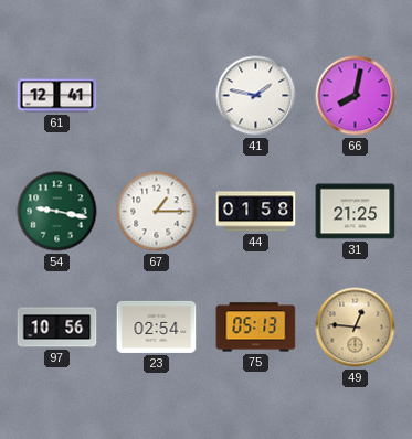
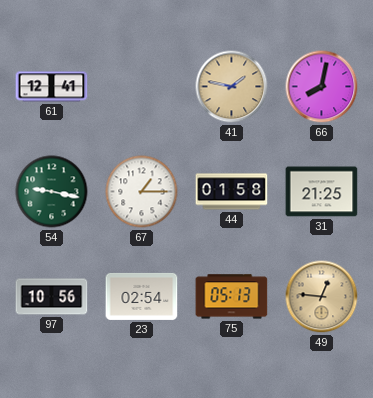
41 dial: white -> champagne (232, 87)
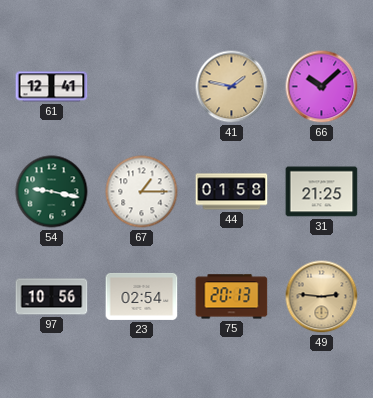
66: 8:02 -> 10:08 (322, 87)
75: 05:13 -> 20:13 (232, 297)
49: 12:46 -> 2:46 (322, 297)
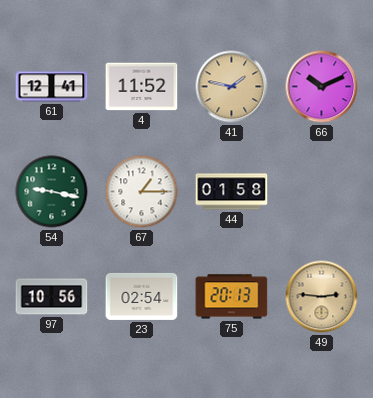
4: none -> 11:52 (142, 87)
66: 10:08 -> 10:11 (322, 87)
31: 21:25 -> none (322, 192)
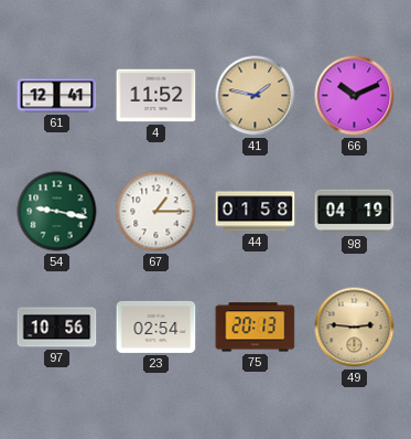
98: none -> 04:19 (355, 212)
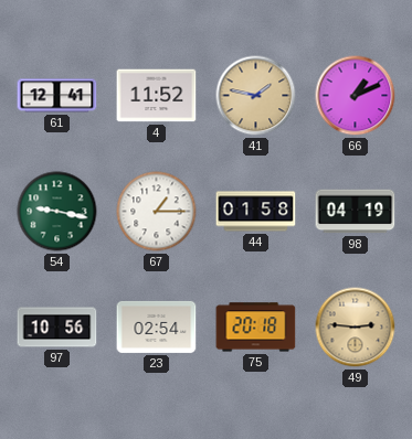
66: 10:11 -> 1:11 (356, 96)
75: 20:13 -> 20:18 (256, 328)
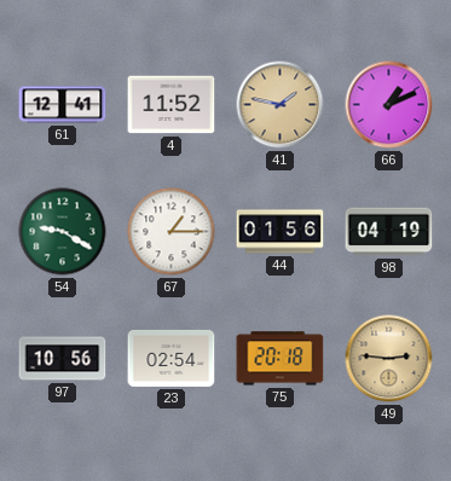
54: 9:17 -> 9:20 (63, 232)
44: 01:58 -> 01:56 (281, 232)
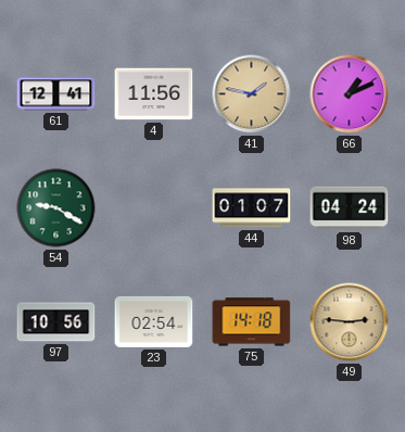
4: 11:52 -> 11:56 (154, 94)
67: 1:15 -> none (172, 232)
44: 01:56 -> 01:07 (252, 208)
98: 04:19 -> 04:24 (350, 208)
75: 20:18 -> 14:18 (252, 322)
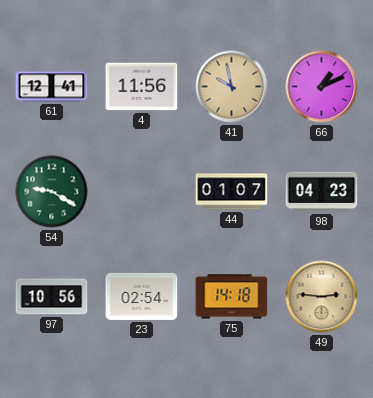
41: 1:47 -> 9:58 (232, 87)
98: 04:24 -> 04:23 (322, 192)
